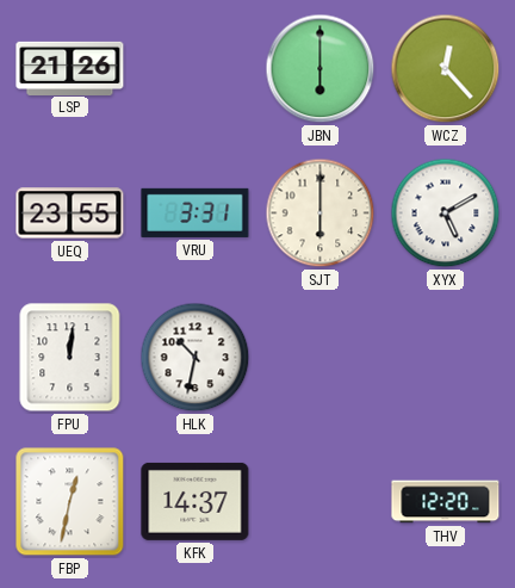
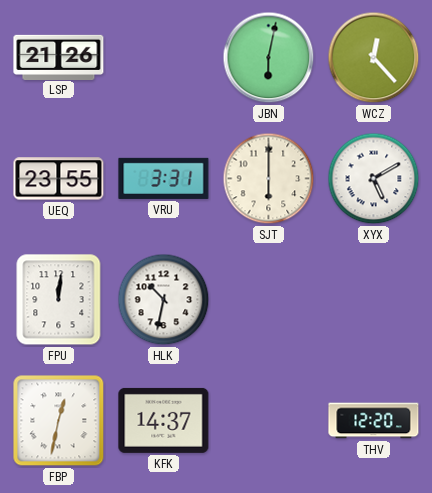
JBN: 6:00 -> 6:02 (269, 58)
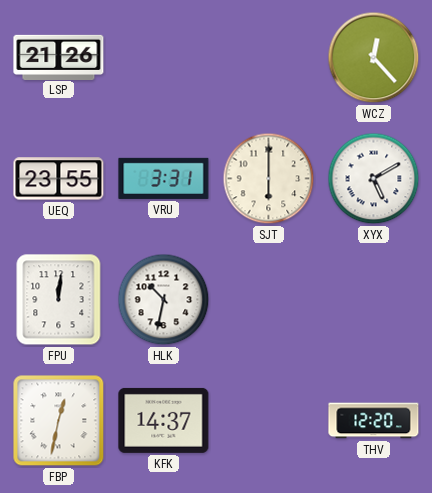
JBN: 6:02 -> none (269, 58)
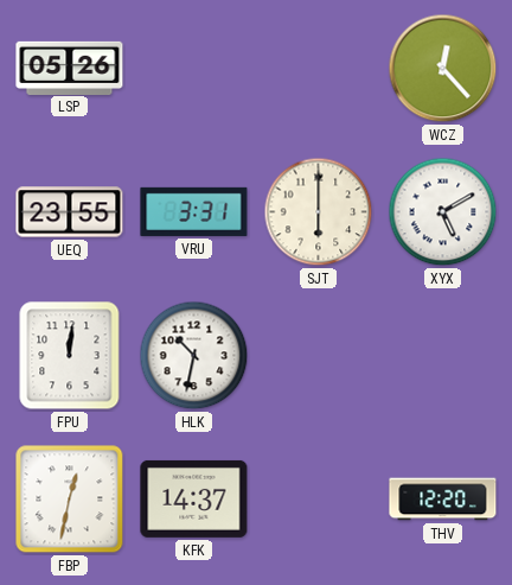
LSP: 21:26 -> 05:26 (70, 68)
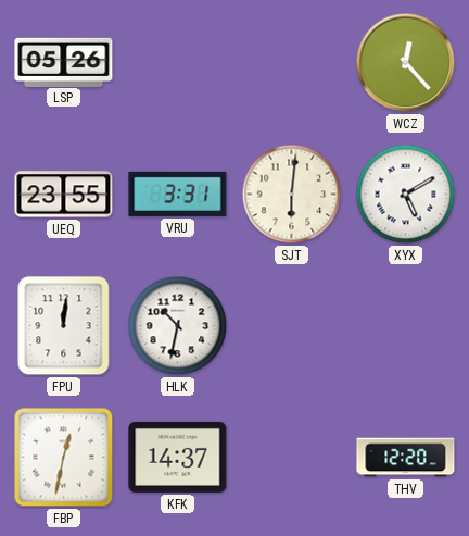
SJT: 6:00 -> 6:01 (292, 195)
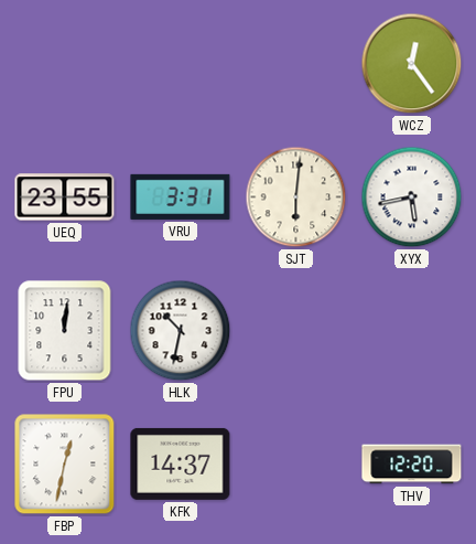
LSP: 05:26 -> none (64, 62)
WCZ: 12:23 -> 12:24 (412, 64)
XYX: 5:10 -> 5:43 (412, 198)
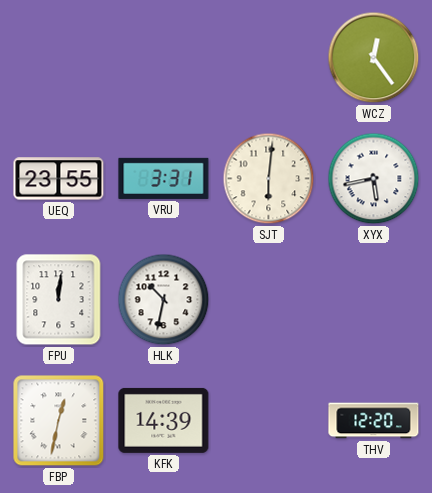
KFK: 14:37 -> 14:39 (164, 420)
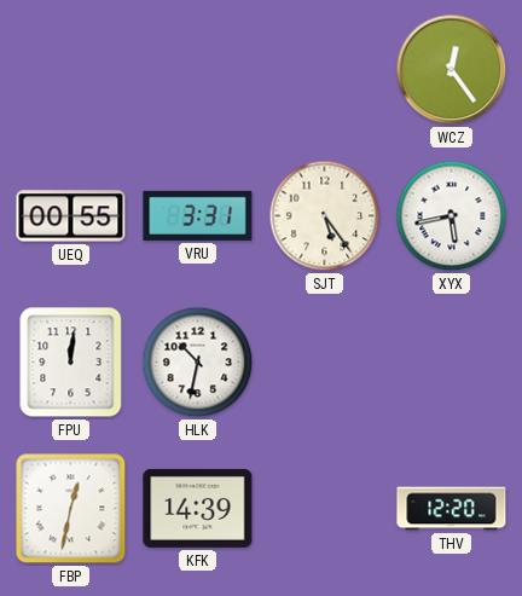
UEQ: 23:55 -> 00:55 (71, 216)
SJT: 6:01 -> 5:24 (325, 216)
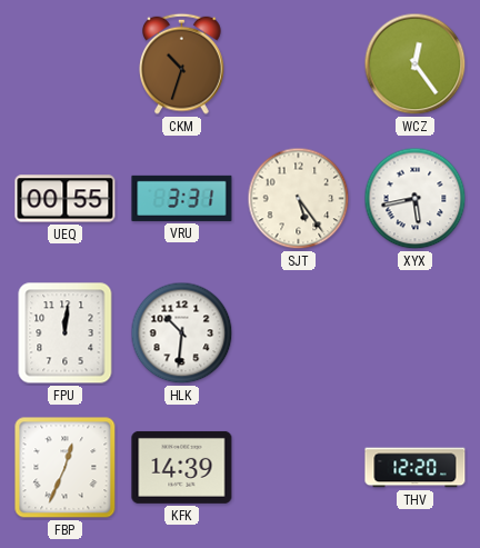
CKM: none -> 10:33 (182, 63)
HLK: 10:32 -> 10:31 (182, 333)
FBP: 12:32 -> 12:34 (66, 468)
